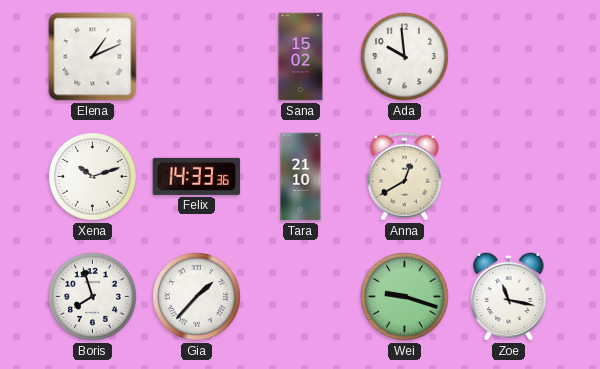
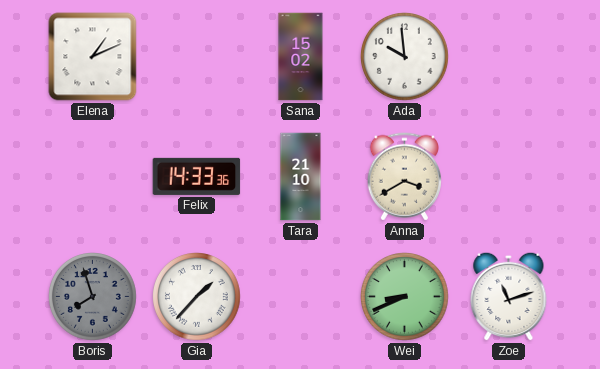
Xena: 10:12 -> none (93, 177)
Anna: 12:40 -> 3:40 (404, 177)
Boris dial: white -> grey (93, 297)
Wei: 9:18 -> 8:41 (405, 297)
Zoe: 11:17 -> 11:12 (509, 296)
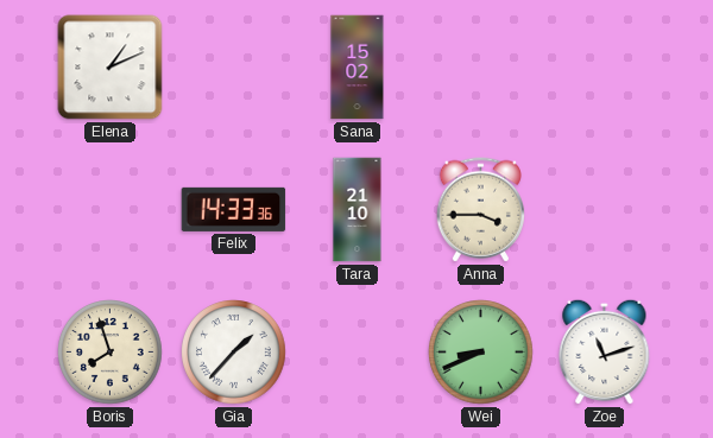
Ada: 9:59 -> none (405, 57)
Anna: 3:40 -> 3:45 (480, 210)
Boris dial: grey -> cream (111, 353)
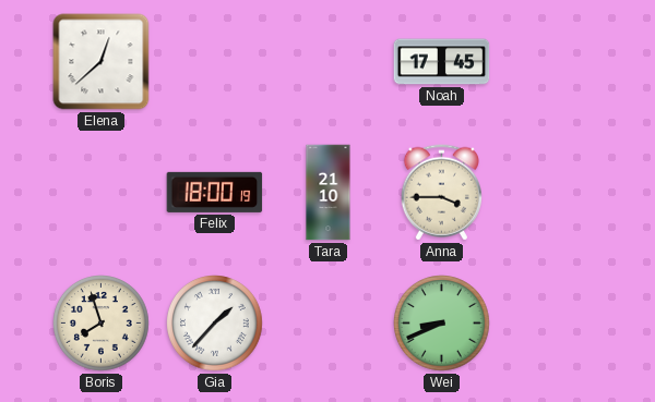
Elena: 1:11 -> 12:38 (102, 62)
Sana: 15:02 -> none (358, 68)
Noah: none -> 17:45 (442, 62)
Felix: 14:33 -> 18:00 (215, 192)
Zoe: 11:12 -> none (605, 351)
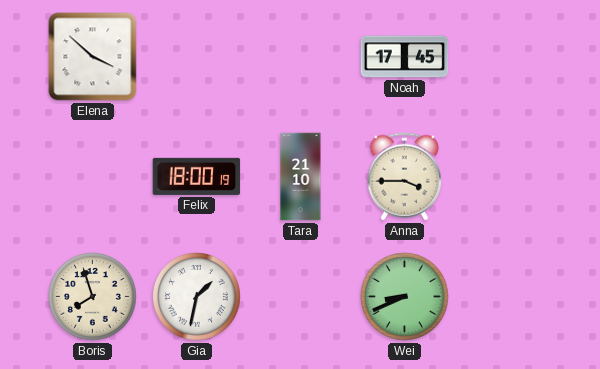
Elena: 12:38 -> 3:52 (93, 57)
Gia: 1:37 -> 1:32 (197, 297)
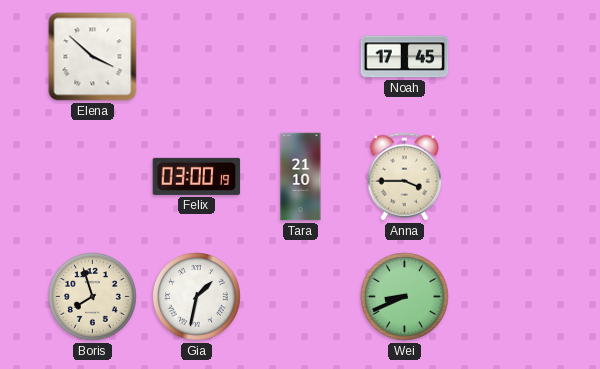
Felix: 18:00 -> 03:00 (197, 176)
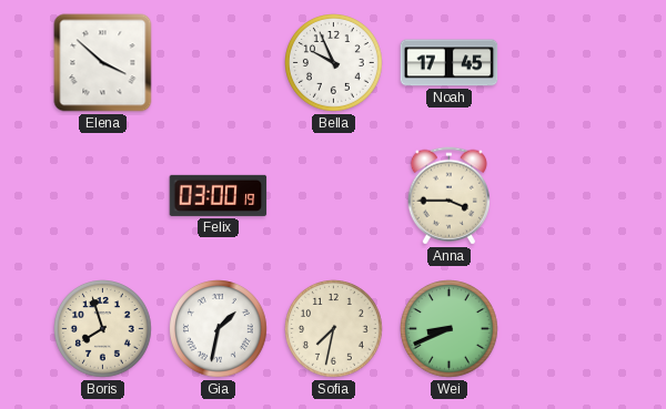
Bella: none -> 9:56 (334, 63)
Tara: 21:10 -> none (301, 177)
Sofia: none -> 7:32 (334, 329)
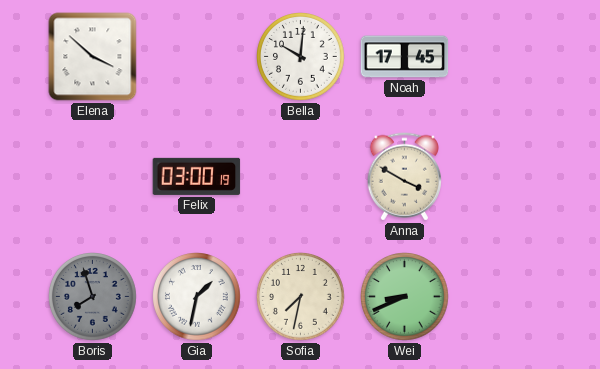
Bella: 9:56 -> 10:01 (301, 57)
Anna: 3:45 -> 3:50 (404, 177)
Boris dial: cream -> grey (93, 297)
